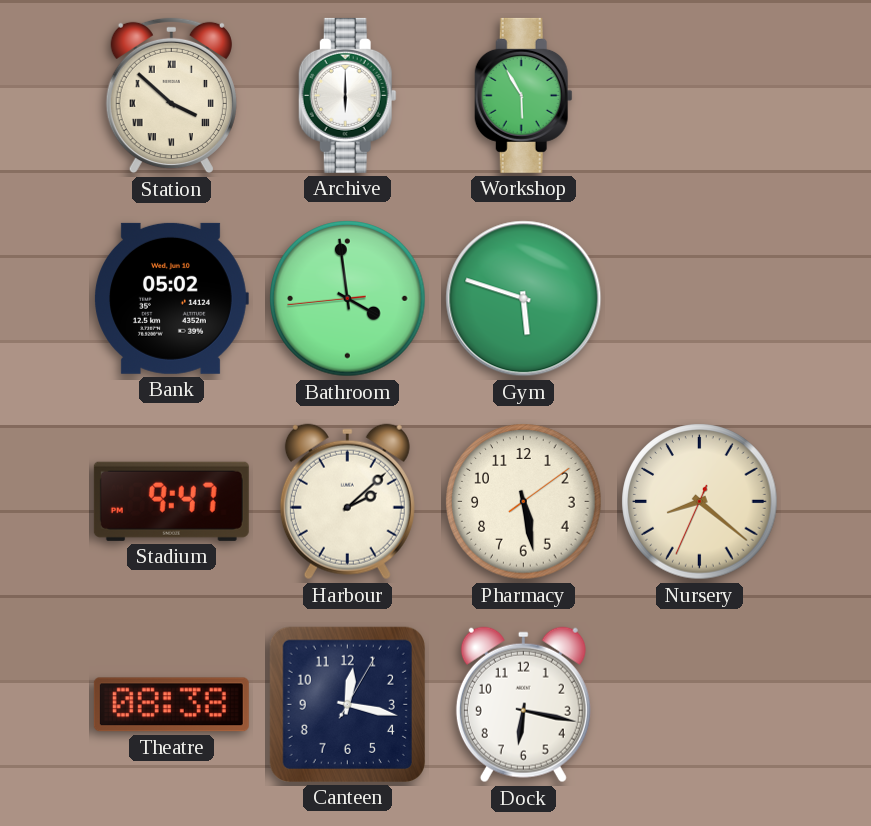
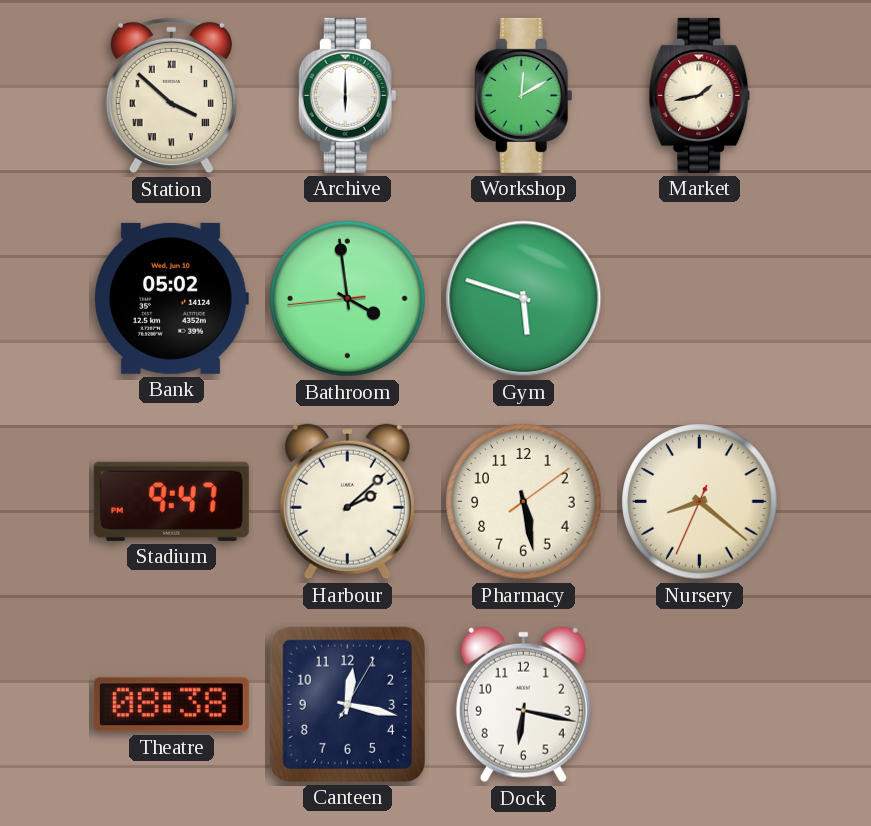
Workshop: 5:55 -> 12:10 (523, 95)
Market: none -> 1:43 (700, 95)
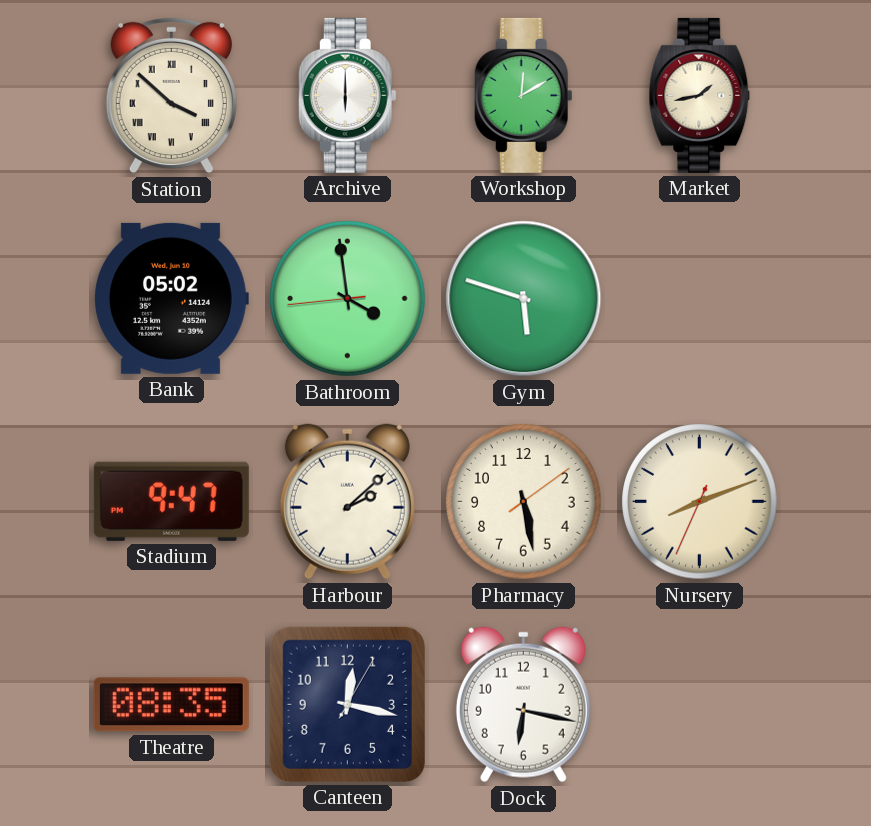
Nursery: 8:21 -> 8:11 (700, 502)
Theatre: 08:38 -> 08:35 (171, 705)
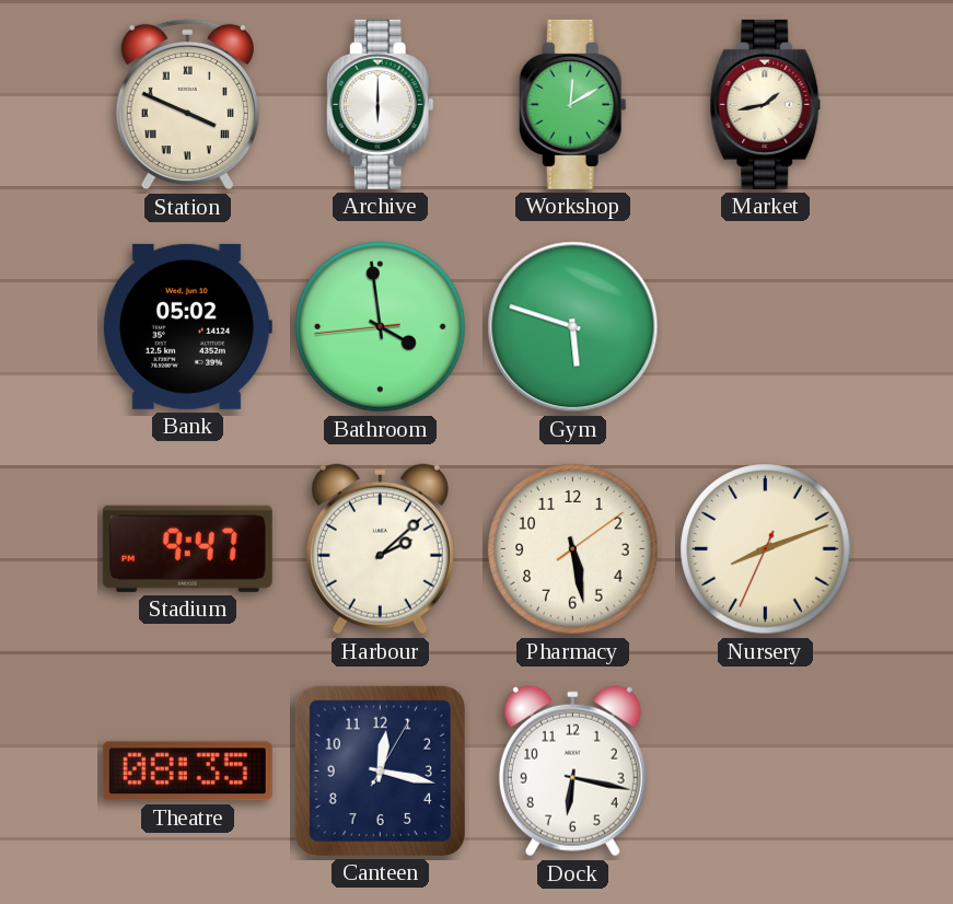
Station: 3:52 -> 3:49 (187, 105)
